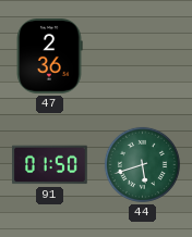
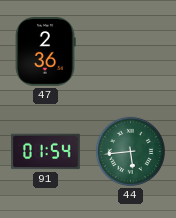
91: 01:50 -> 01:54 (46, 152)
44: 5:42 -> 5:44 (130, 151)
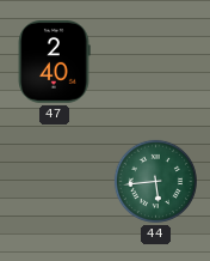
47: 2:36 -> 2:40 (54, 62)
91: 01:54 -> none (46, 152)
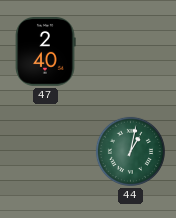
44: 5:44 -> 1:02 (130, 151)
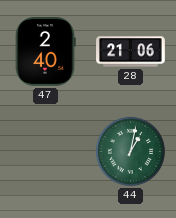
28: none -> 21:06 (131, 52)
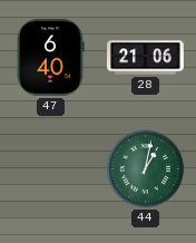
47: 2:40 -> 6:40 (50, 58)
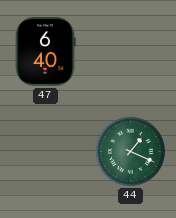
28: 21:06 -> none (146, 58)
44: 1:02 -> 1:19 (130, 151)
